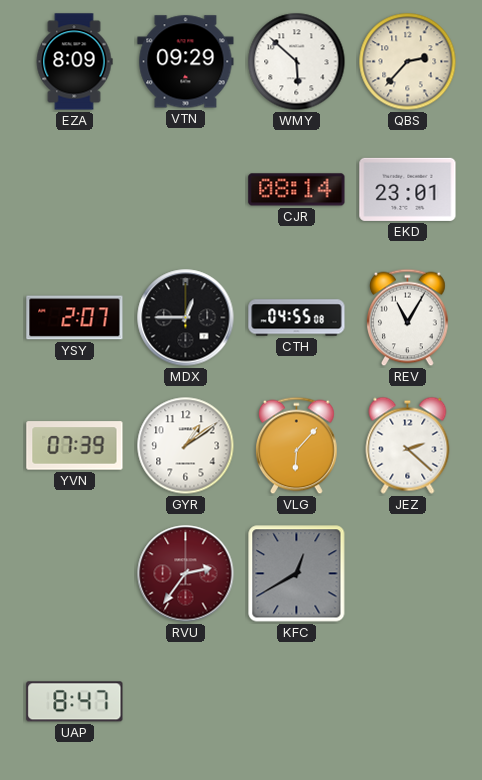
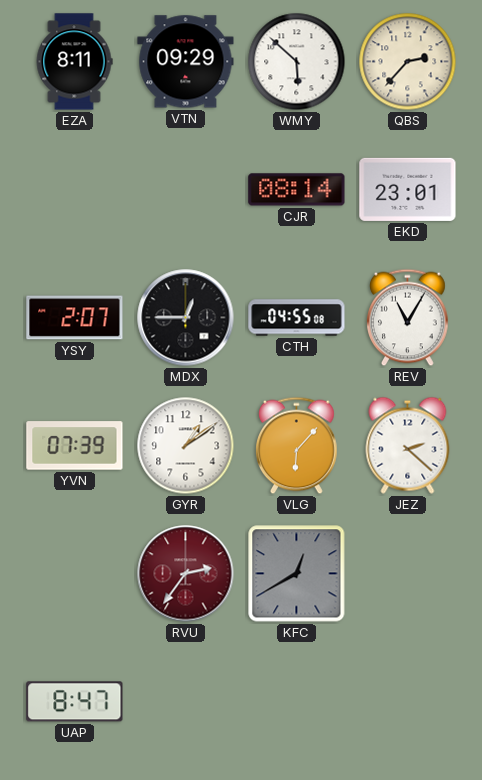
EZA: 8:09 -> 8:11 (74, 62)
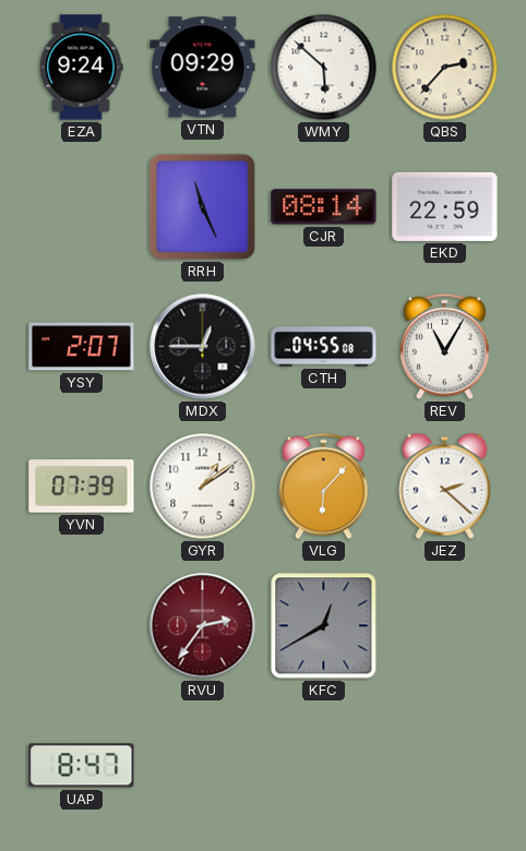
EZA: 8:11 -> 9:24 (81, 68)
RRH: none -> 11:26 (202, 206)
EKD: 23:01 -> 22:59 (445, 206)
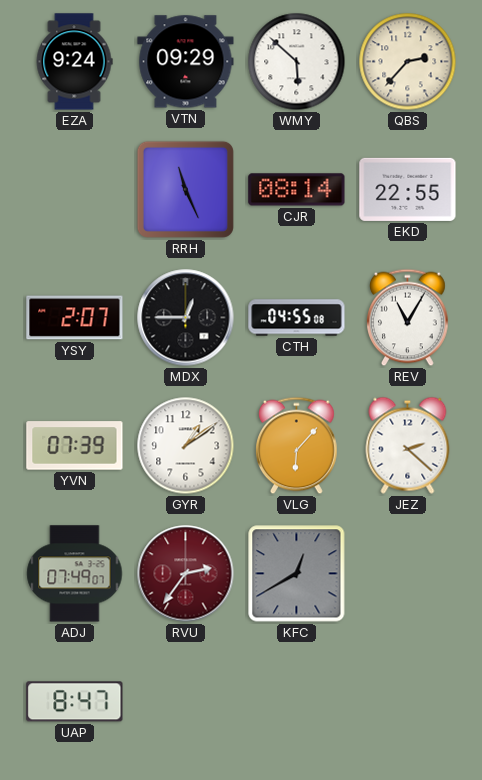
EKD: 22:59 -> 22:55 (408, 189)
ADJ: none -> 07:49 (75, 574)
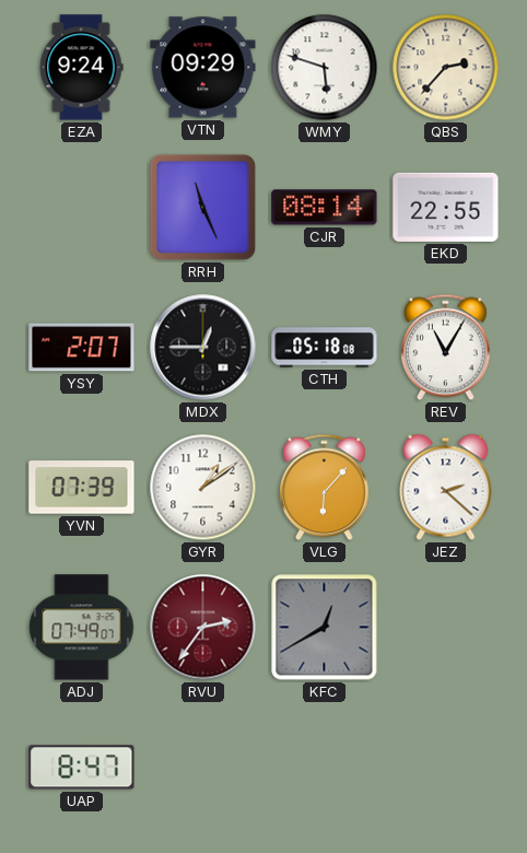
WMY: 5:52 -> 5:48 (325, 68)
CTH: 04:55 -> 05:18 (325, 348)
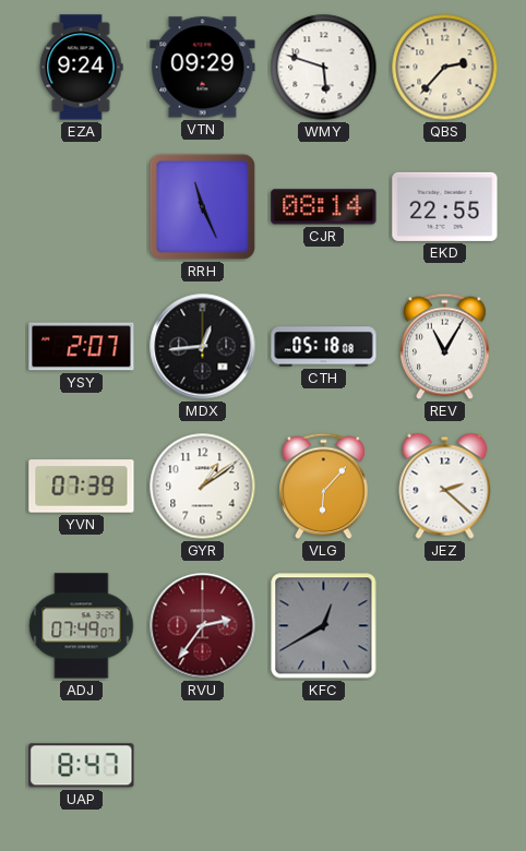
MDX: 12:45 -> 12:44 (203, 347)
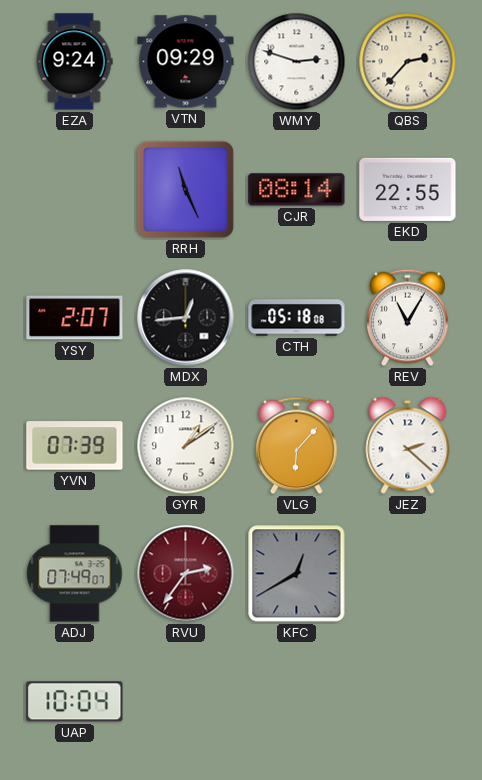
WMY: 5:48 -> 2:48 (297, 62)
UAP: 8:47 -> 10:04 (75, 702)
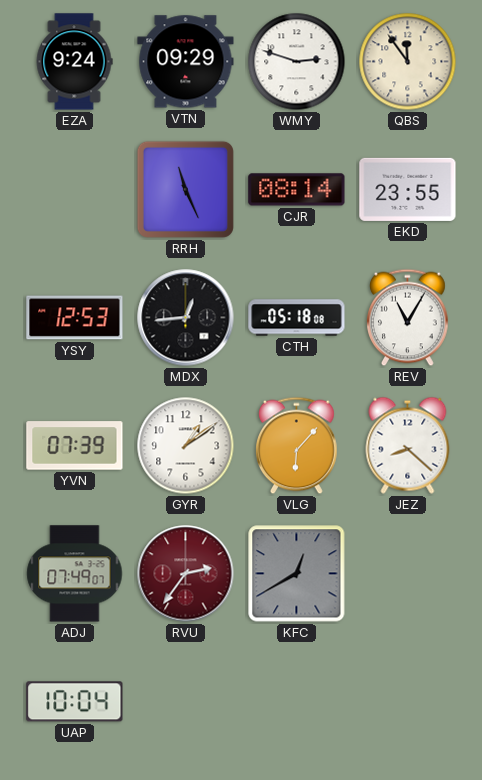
QBS: 2:37 -> 11:54 (408, 62)
EKD: 22:55 -> 23:55 (408, 189)
YSY: 2:07 -> 12:53 (75, 318)
JEZ: 2:22 -> 8:22 (408, 445)
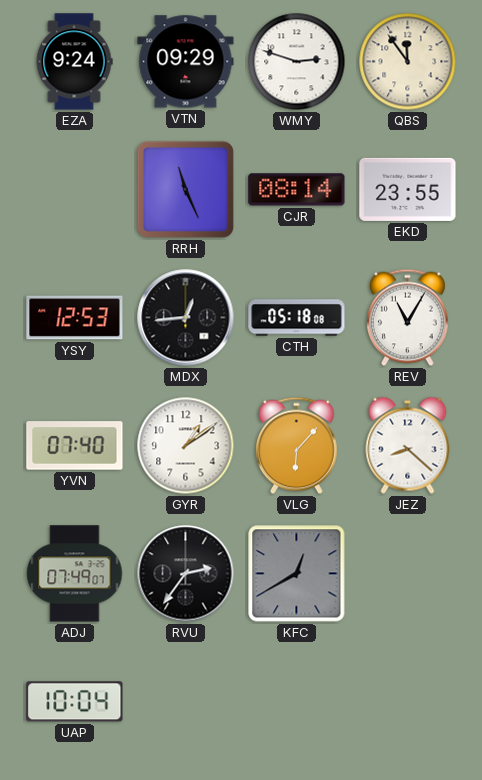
YVN: 07:39 -> 07:40 (75, 446)
RVU dial: burgundy -> black (186, 574)
